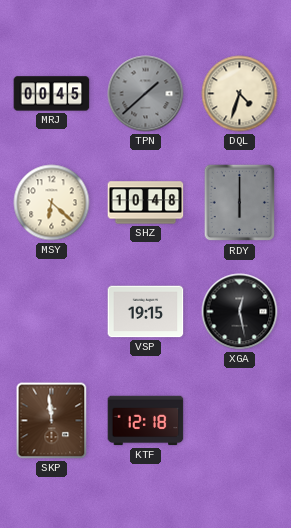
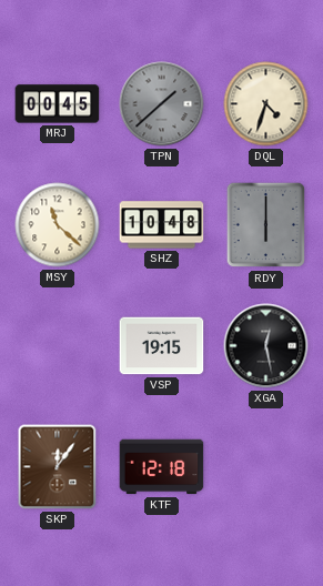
MSY: 6:22 -> 11:22 (58, 225)
SKP: 11:59 -> 12:06 (58, 467)
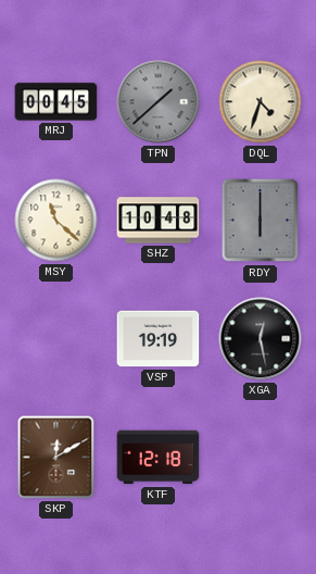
VSP: 19:15 -> 19:19 (159, 339)
SKP: 12:06 -> 12:10 (56, 458)
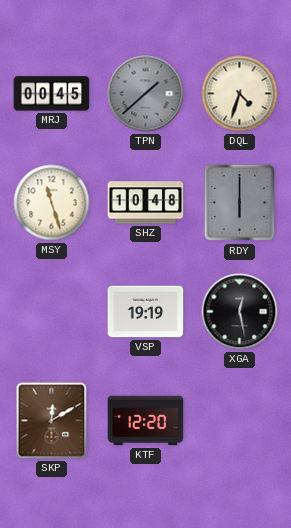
MSY: 11:22 -> 11:27 (52, 203)
KTF: 12:18 -> 12:20 (146, 421)
